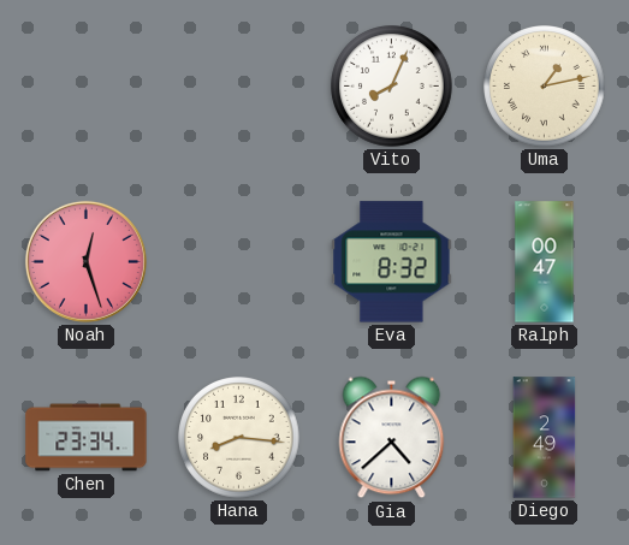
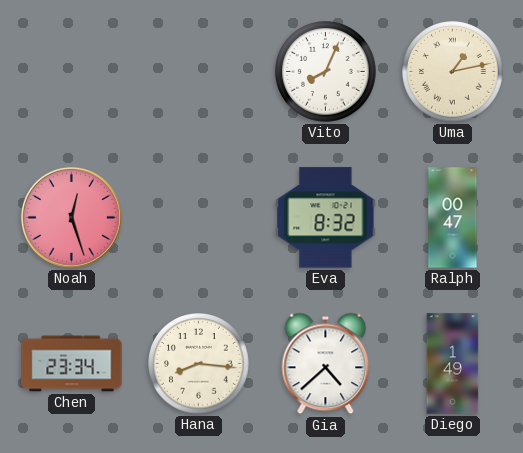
Diego: 2:49 -> 1:49 (453, 364)
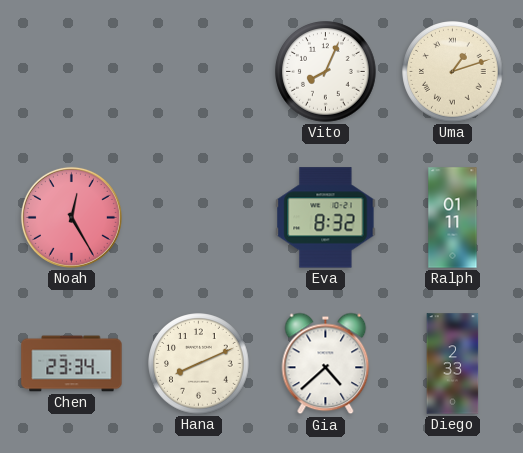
Uma: 1:13 -> 1:12 (453, 72)
Noah: 12:27 -> 12:25 (71, 217)
Ralph: 00:47 -> 01:11 (453, 218)
Hana: 8:16 -> 8:11 (199, 364)
Diego: 1:49 -> 2:33 (453, 364)
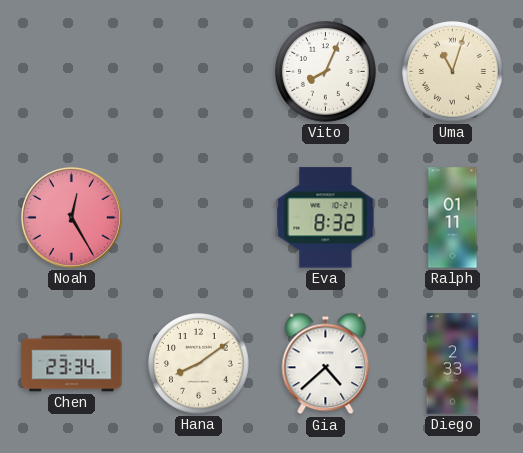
Uma: 1:12 -> 11:03 (453, 72)
Hana: 8:11 -> 8:09 (199, 364)
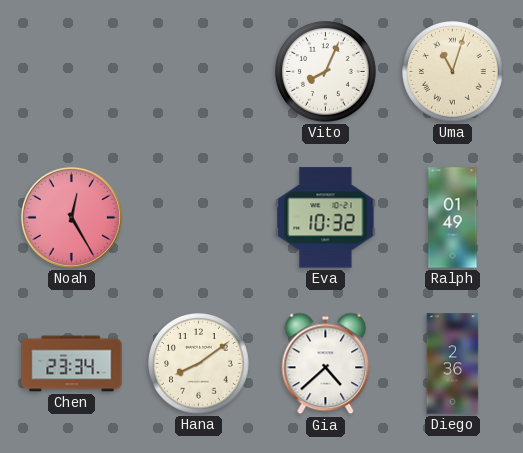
Eva: 8:32 -> 10:32 (326, 218)
Ralph: 01:11 -> 01:49 (453, 218)
Diego: 2:33 -> 2:36 (453, 364)
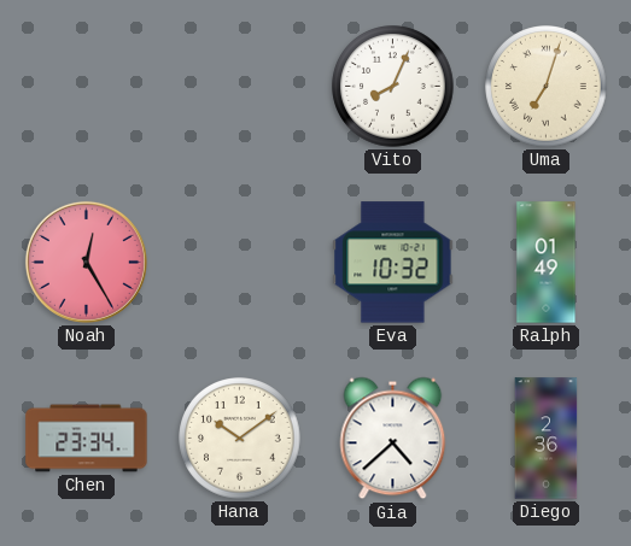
Uma: 11:03 -> 7:03 (547, 87)
Hana: 8:09 -> 10:09 (240, 439)
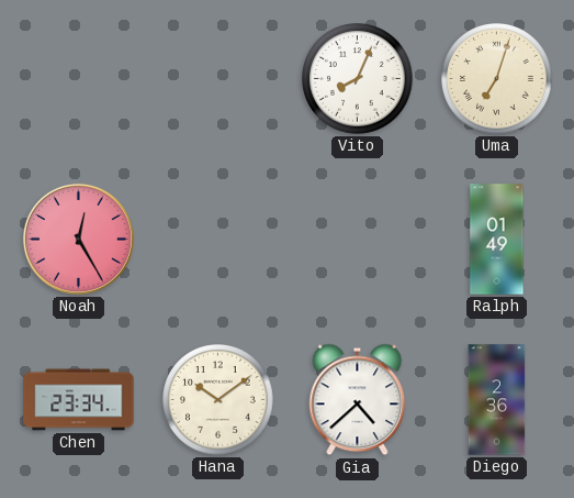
Eva: 10:32 -> none (393, 263)
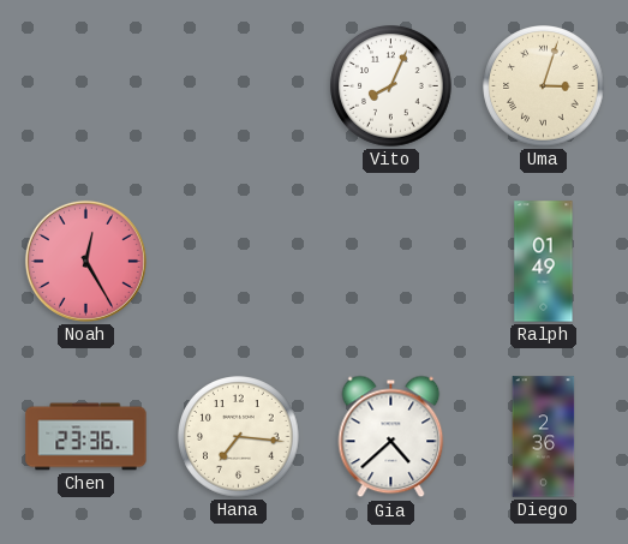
Uma: 7:03 -> 3:03 (544, 86)
Chen: 23:34 -> 23:36 (86, 437)
Hana: 10:09 -> 7:16 (239, 437)
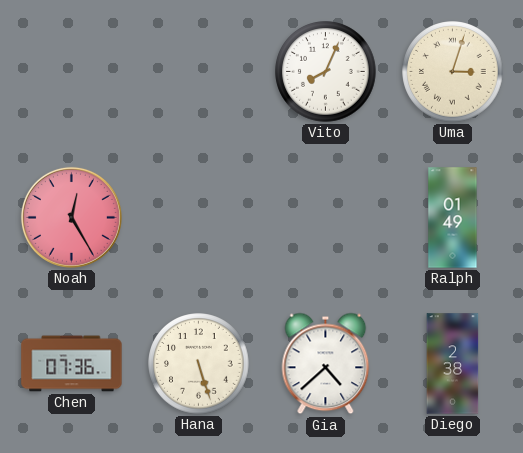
Chen: 23:36 -> 07:36 (72, 364)
Hana: 7:16 -> 5:27 (199, 364)
Diego: 2:36 -> 2:38 (453, 364)
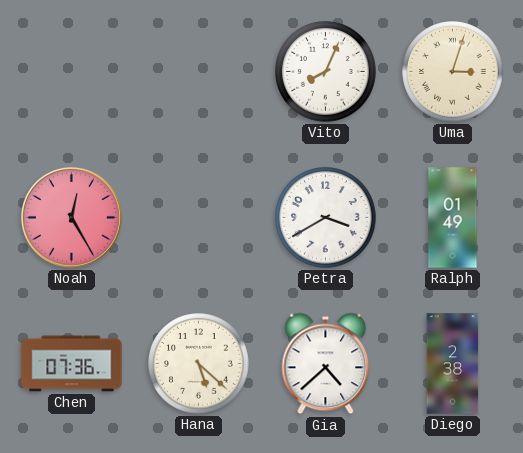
Petra: none -> 3:40 (326, 218)
Hana: 5:27 -> 5:22 (199, 364)
